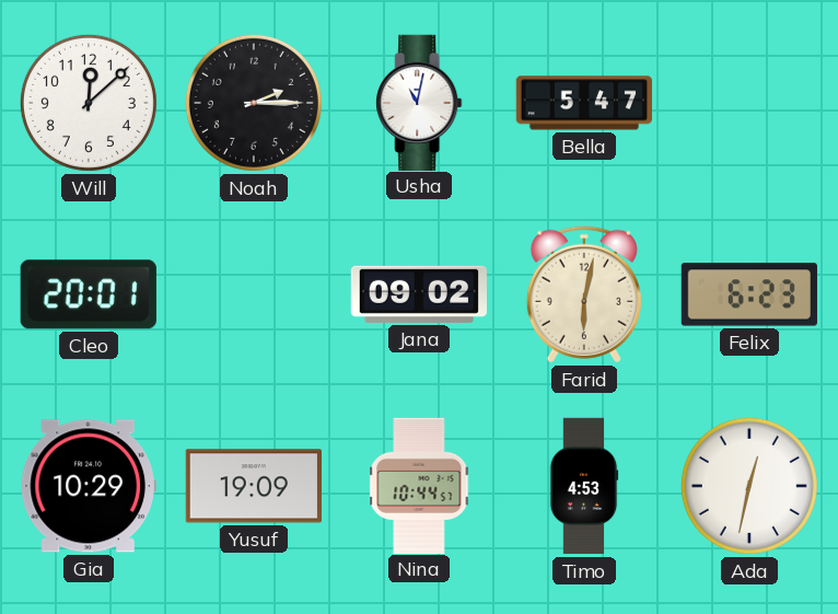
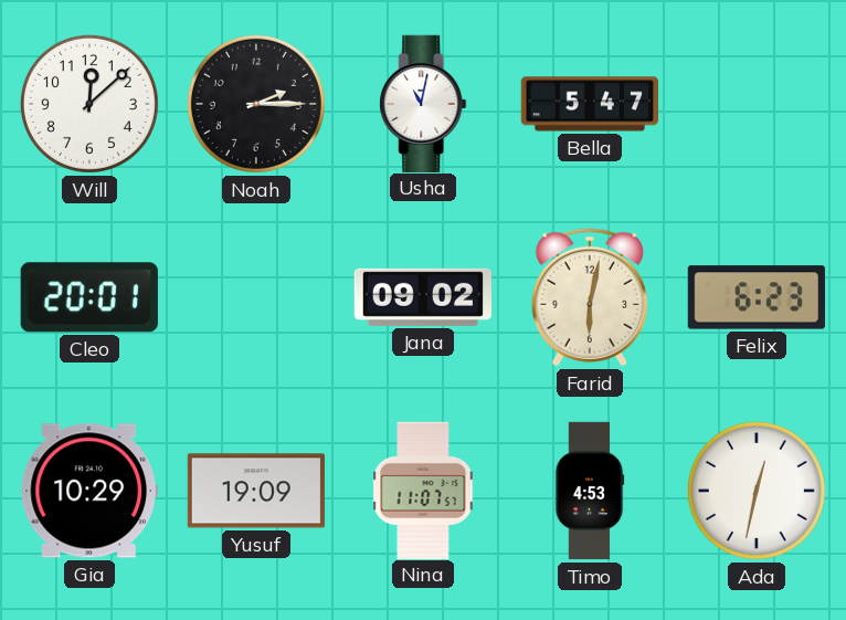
Nina: 10:44 -> 11:07 (423, 490)
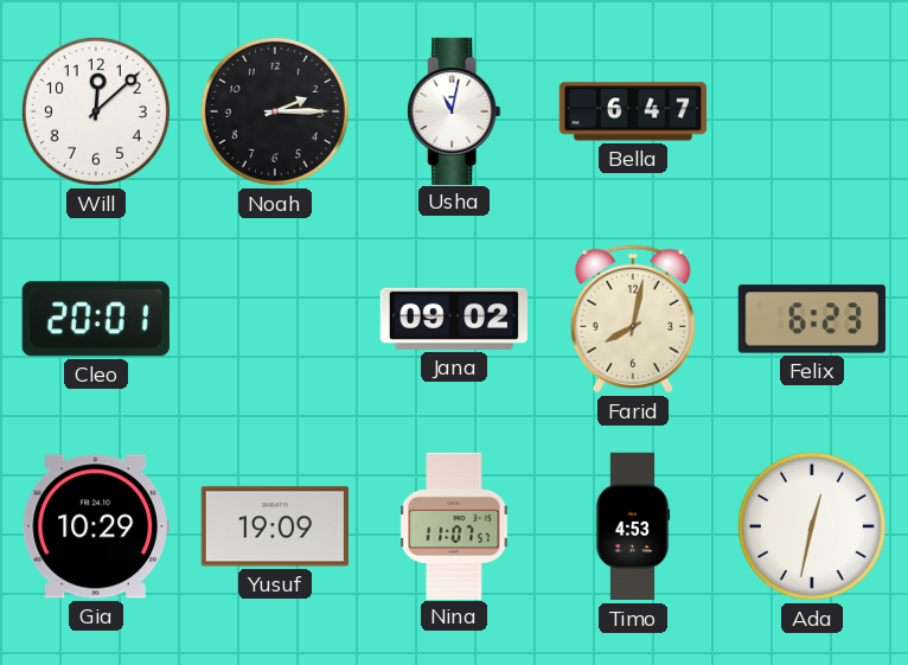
Bella: 5:47 -> 6:47 (632, 111)
Farid: 6:02 -> 8:02 (633, 319)
